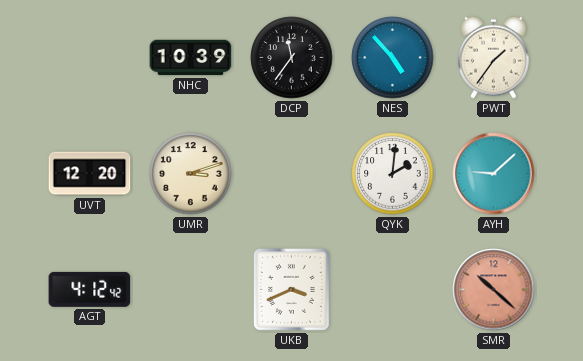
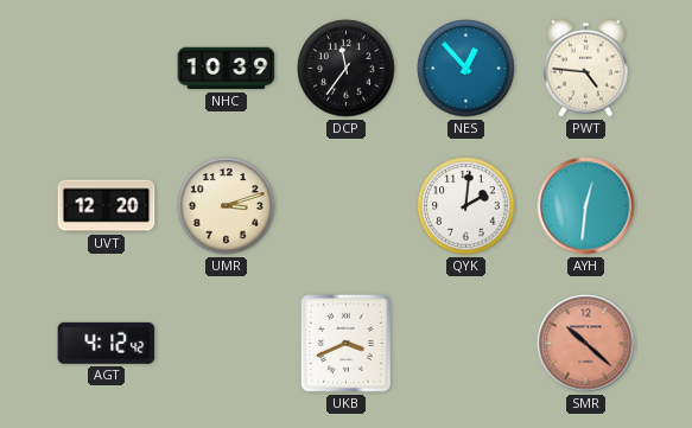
NES: 4:53 -> 12:53 (466, 69)
PWT: 1:36 -> 4:46 (585, 68)
AYH: 9:08 -> 12:31 (586, 206)
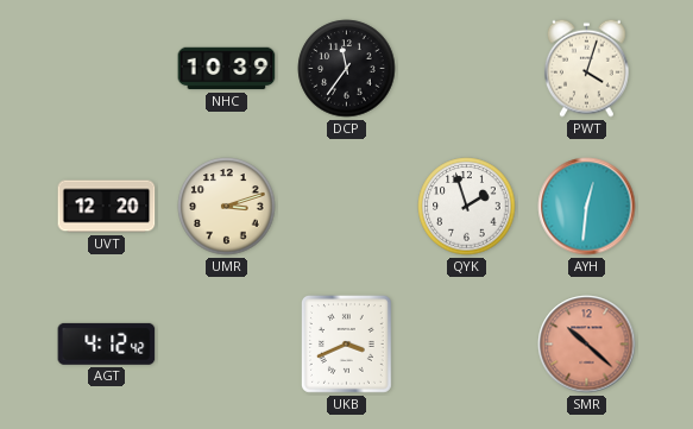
NES: 12:53 -> none (466, 69)
PWT: 4:46 -> 4:03 (586, 68)
QYK: 2:01 -> 1:57 (467, 207)
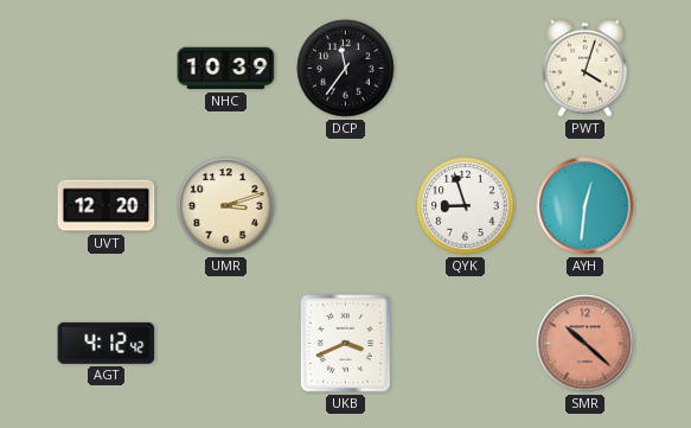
QYK: 1:57 -> 8:57 (466, 206)
